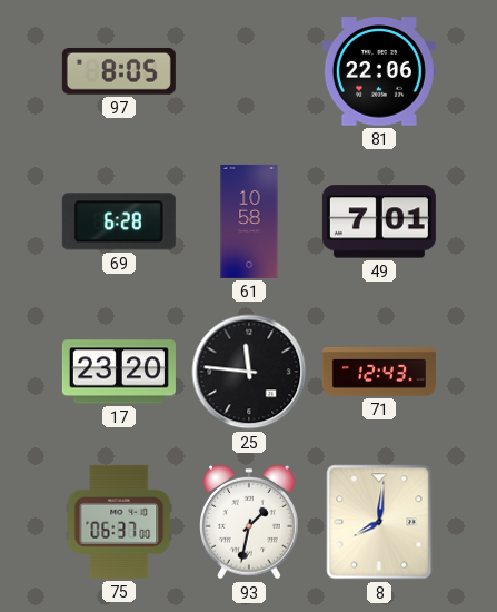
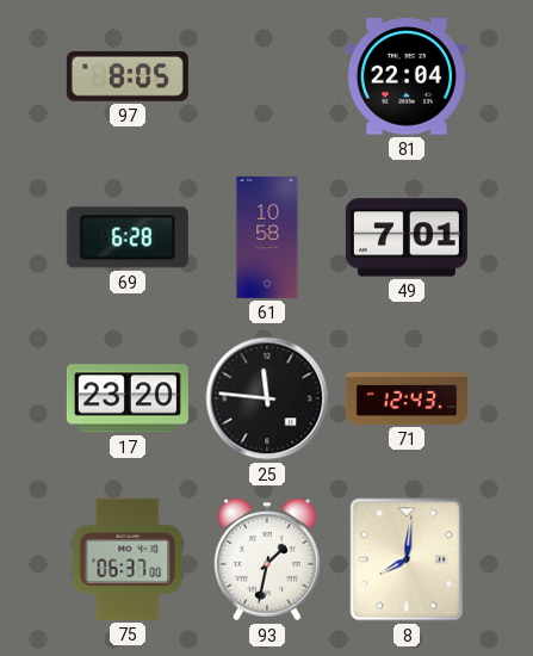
81: 22:06 -> 22:04 (407, 76)
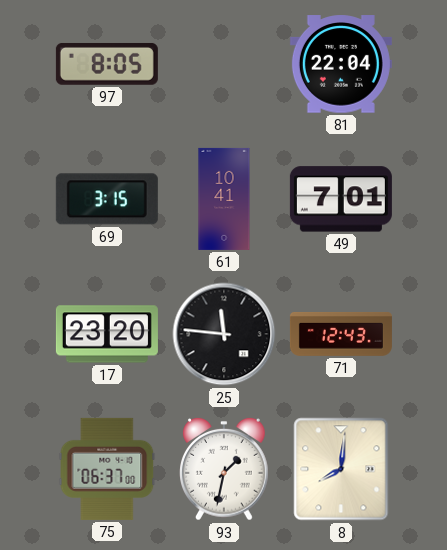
69: 6:28 -> 3:15 (107, 199)
61: 10:58 -> 10:41 (224, 199)
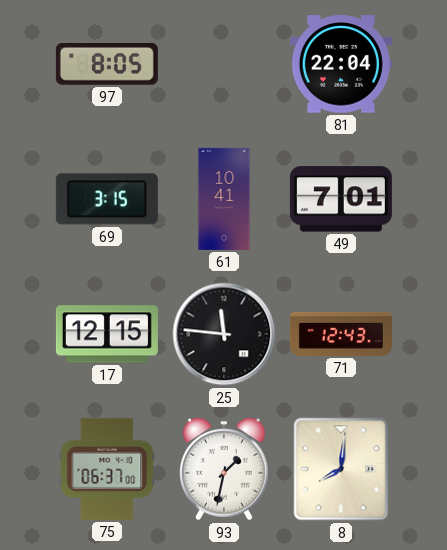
17: 23:20 -> 12:15 (107, 334)
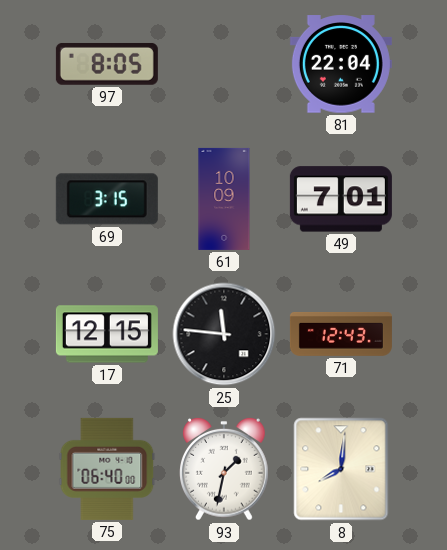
61: 10:41 -> 10:09 (224, 199)
75: 06:37 -> 06:40 (107, 469)
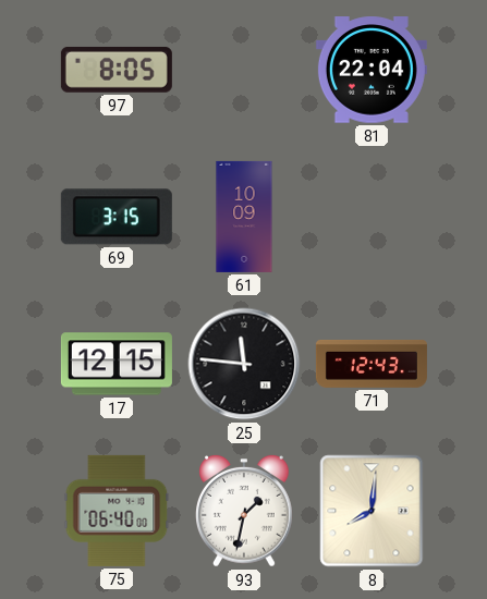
49: 7:01 -> none (341, 199)
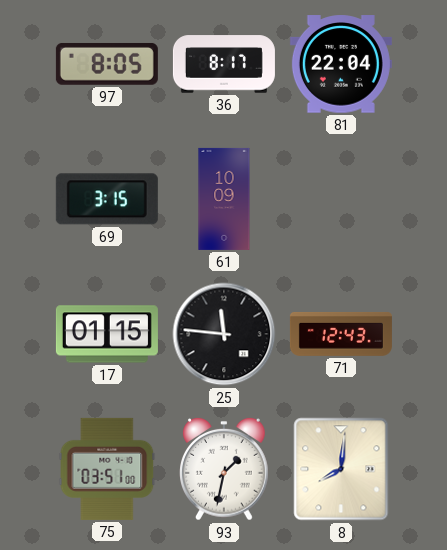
36: none -> 8:17 (224, 64)
17: 12:15 -> 01:15 (107, 334)
75: 06:40 -> 03:51 (107, 469)
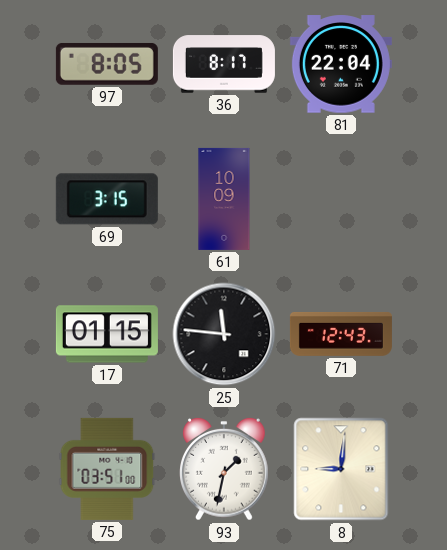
8: 8:01 -> 9:01 (341, 469)
